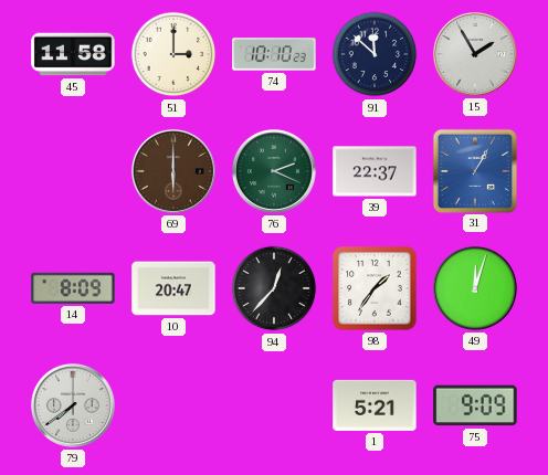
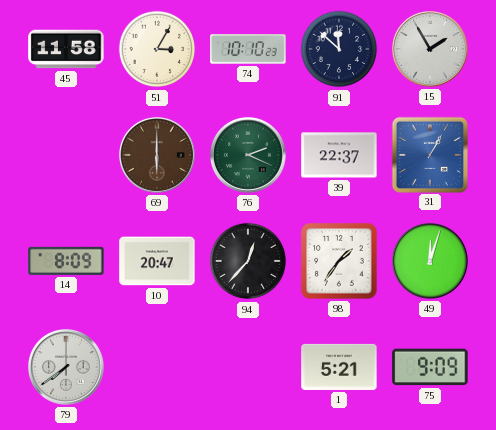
51: 3:00 -> 3:05 (157, 49)
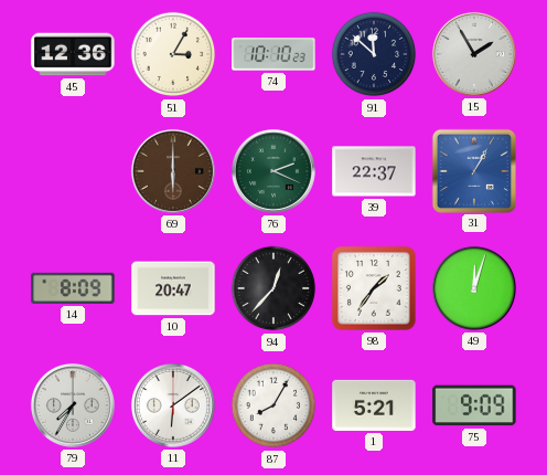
45: 11:58 -> 12:36 (73, 54)
79: 7:39 -> 7:35 (73, 405)
11: none -> 6:09 (173, 405)
87: none -> 8:05 (273, 405)
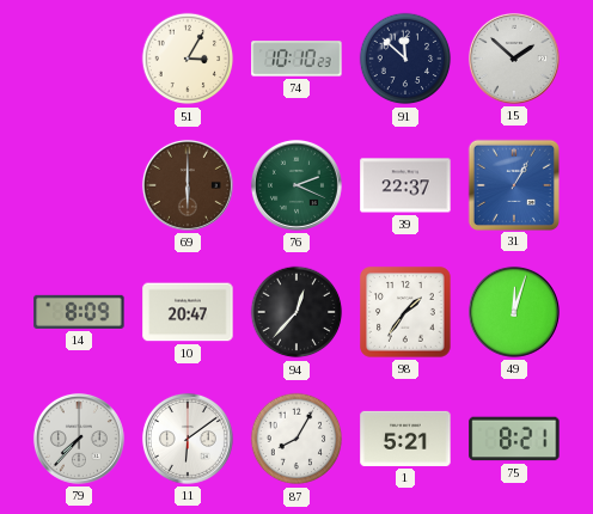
45: 12:36 -> none (73, 54)
15: 1:55 -> 1:52 (514, 59)
79: 7:35 -> 7:37 (79, 439)
75: 9:09 -> 8:21 (514, 439)
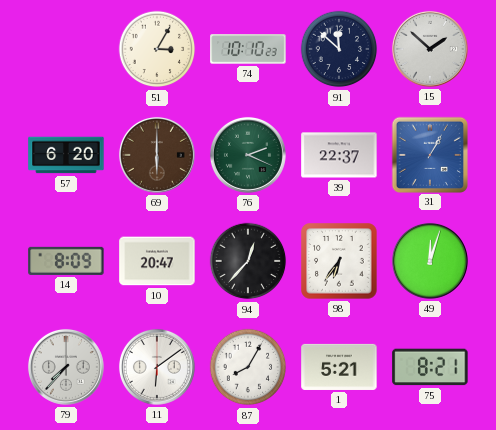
57: none -> 6:20 (66, 155)
98: 1:36 -> 6:36 (339, 261)
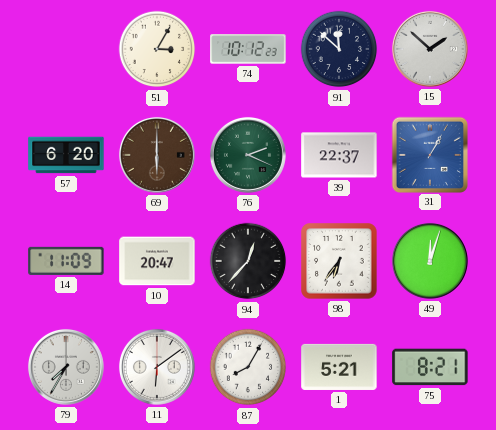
74: 10:10 -> 10:12 (248, 49)
14: 8:09 -> 11:09 (66, 261)
79: 7:37 -> 7:35 (66, 367)
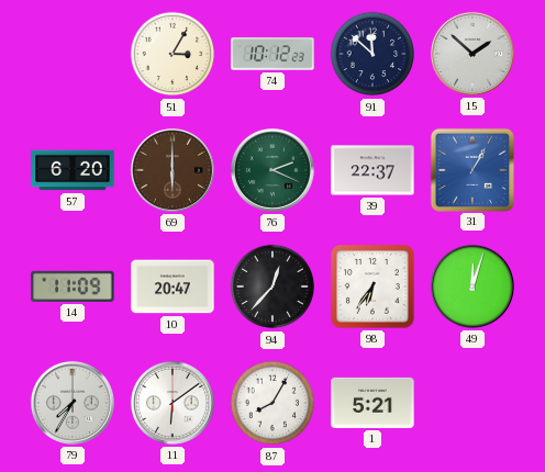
75: 8:21 -> none (430, 367)
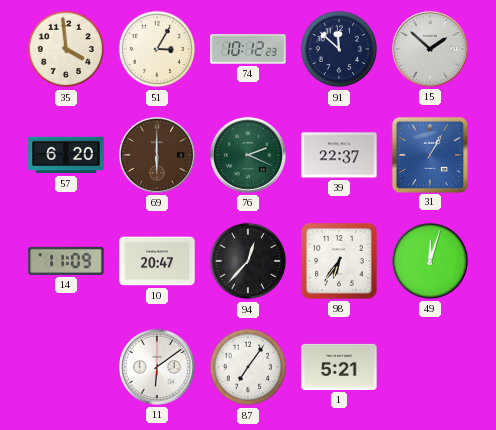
35: none -> 3:59 (66, 49)
79: 7:35 -> none (73, 403)
87: 8:05 -> 7:06 (248, 367)
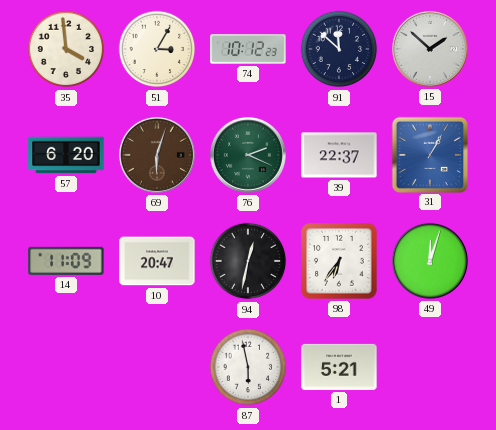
69: 6:00 -> 6:03 (157, 155)
94: 12:37 -> 12:32 (248, 261)
11: 6:09 -> none (157, 367)
87: 7:06 -> 5:58 (248, 367)
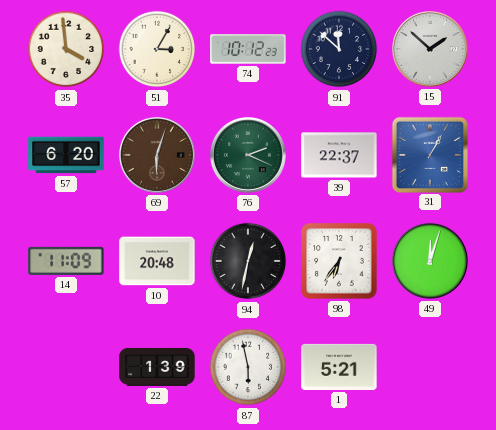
10: 20:47 -> 20:48 (157, 261)
22: none -> 1:39 (157, 367)
